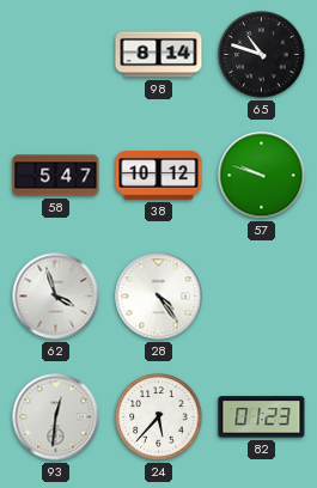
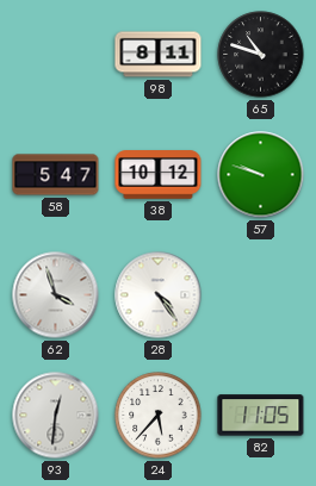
98: 8:14 -> 8:11 (159, 55)
82: 01:23 -> 11:05 (261, 416)
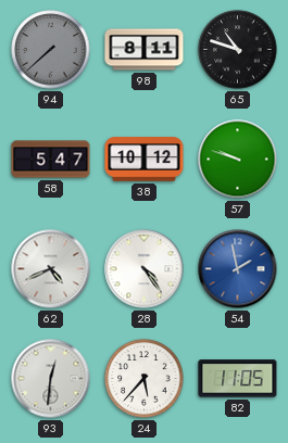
94: none -> 7:38 (51, 50)
62: 3:57 -> 4:41 (51, 269)
54: none -> 1:58 (238, 269)
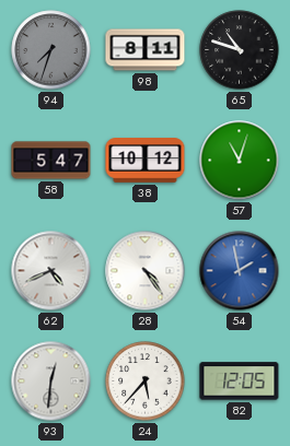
94: 7:38 -> 7:33 (51, 50)
57: 9:48 -> 11:03 (240, 161)
82: 11:05 -> 12:05 (240, 382)
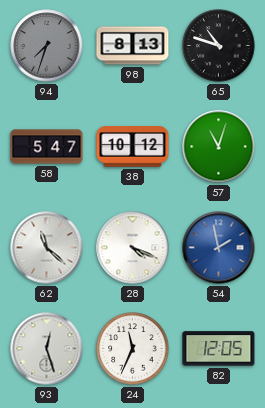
98: 8:11 -> 8:13 (133, 46)
62: 4:41 -> 11:22 (47, 248)
28: 4:24 -> 4:19 (133, 248)
93: 12:31 -> 12:27 (47, 349)
24: 5:37 -> 11:34 (133, 349)
